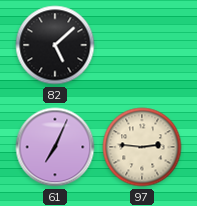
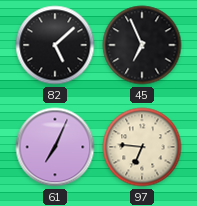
45: none -> 6:56 (142, 45)
97: 2:46 -> 6:46 (142, 147)
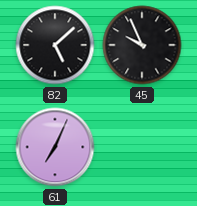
45: 6:56 -> 9:56 (142, 45)
97: 6:46 -> none (142, 147)
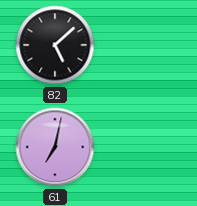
45: 9:56 -> none (142, 45)
61: 7:04 -> 7:02 (55, 147)
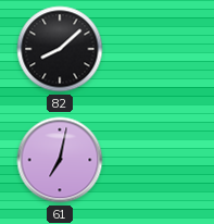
82: 5:08 -> 8:08 (60, 49)
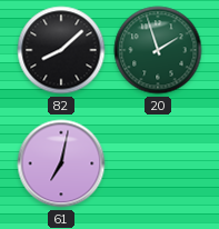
20: none -> 1:57 (158, 50)
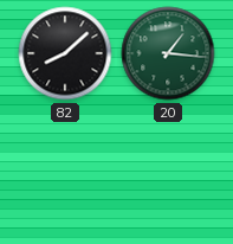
20: 1:57 -> 1:16 (168, 53)
61: 7:02 -> none (61, 163)
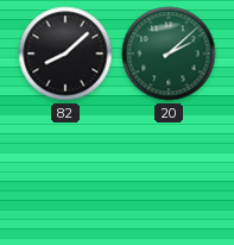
20: 1:16 -> 2:08 (169, 54)
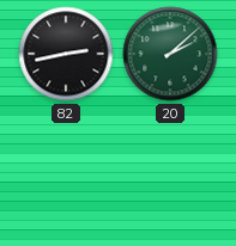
82: 8:08 -> 2:43 (66, 54)
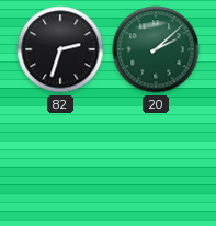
82: 2:43 -> 2:33 (60, 49)
